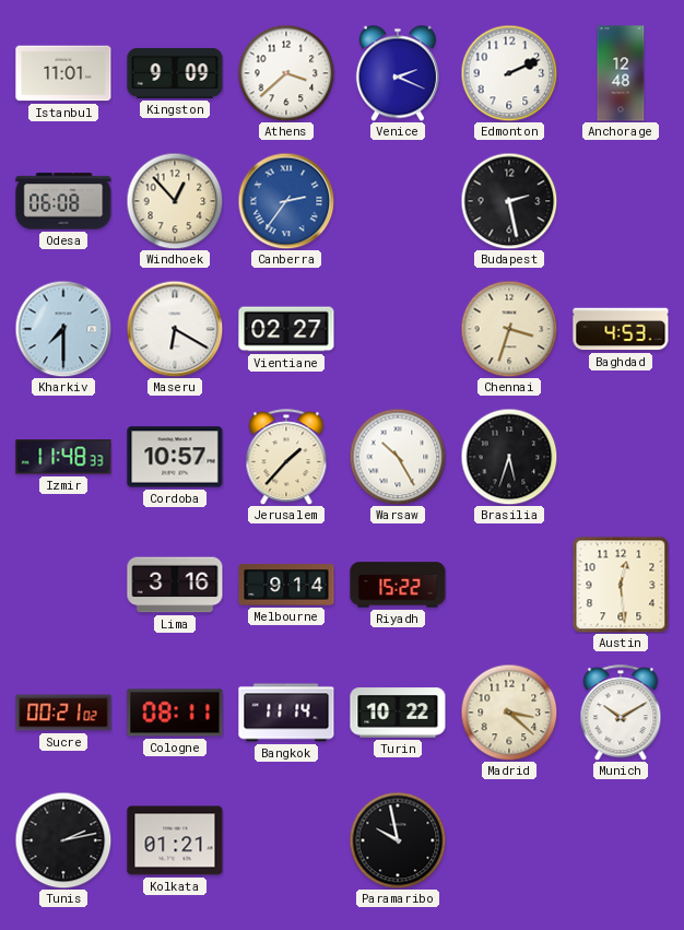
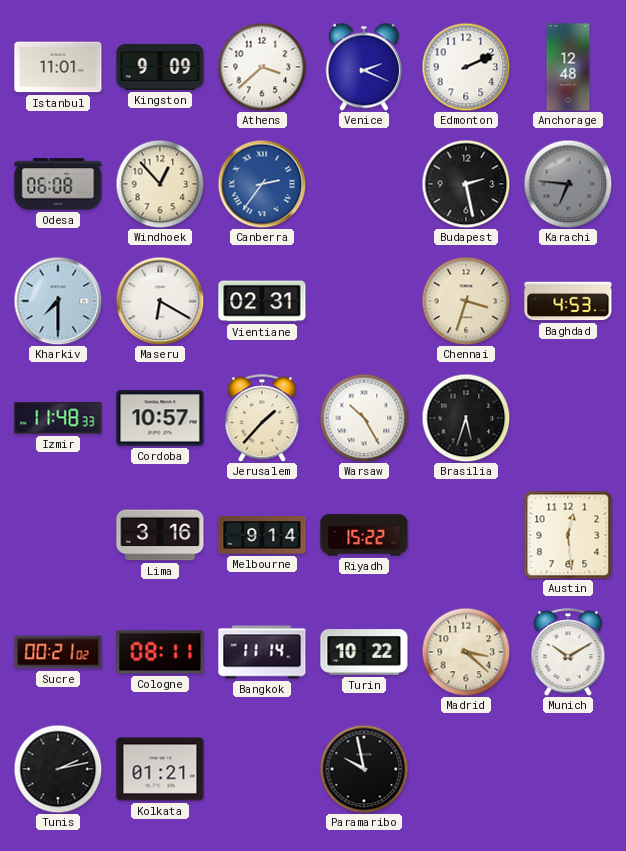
Karachi: none -> 6:46 (568, 184)
Vientiane: 02:27 -> 02:31 (262, 301)
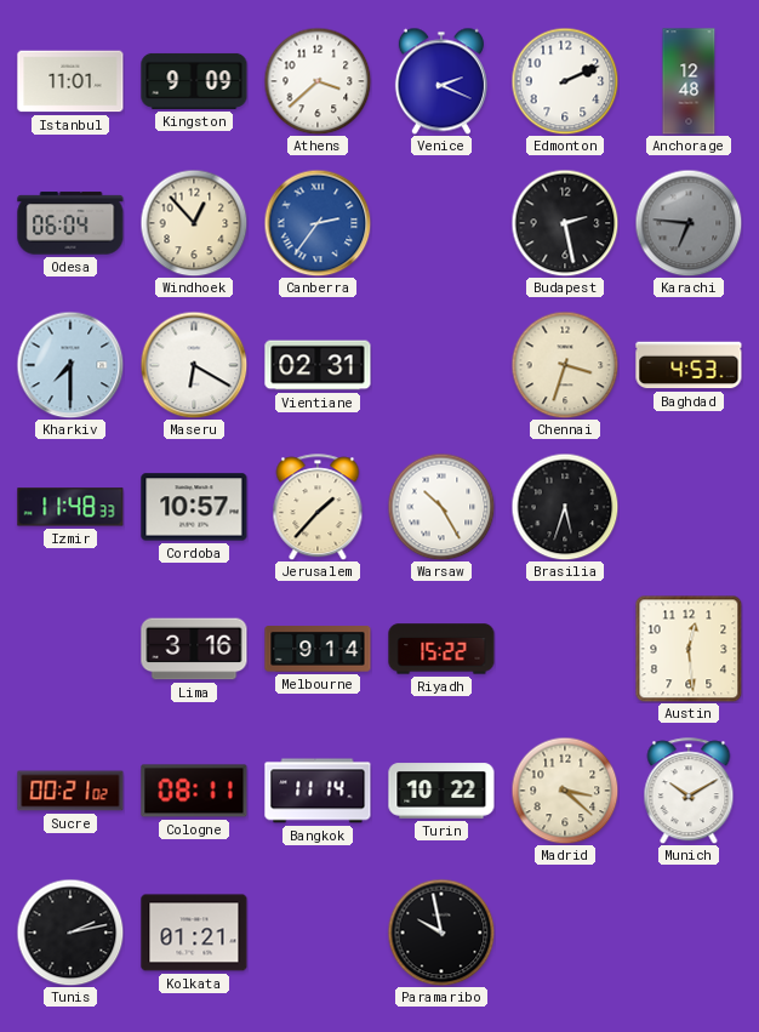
Odesa: 06:08 -> 06:04 (70, 223)
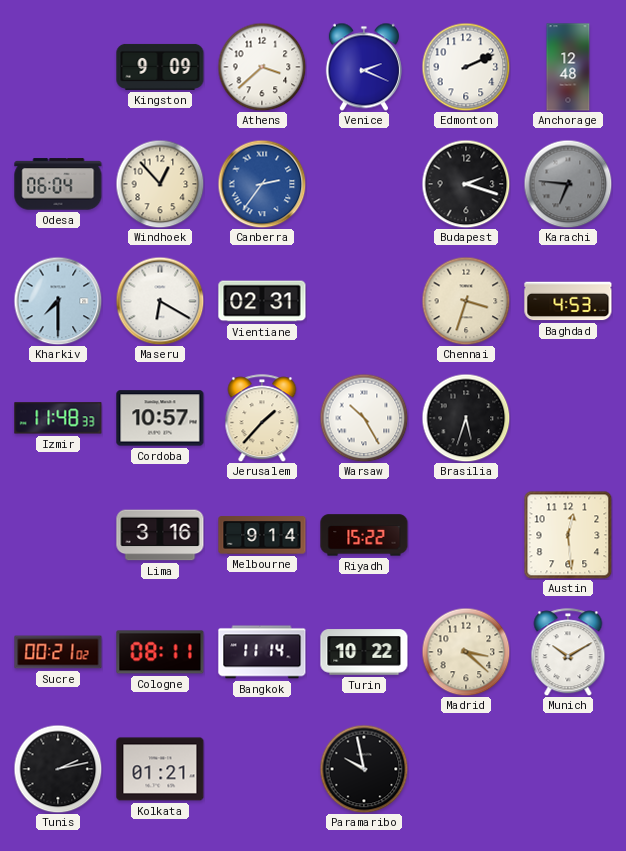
Istanbul: 11:01 -> none (70, 81)
Budapest: 2:28 -> 2:18 (466, 184)
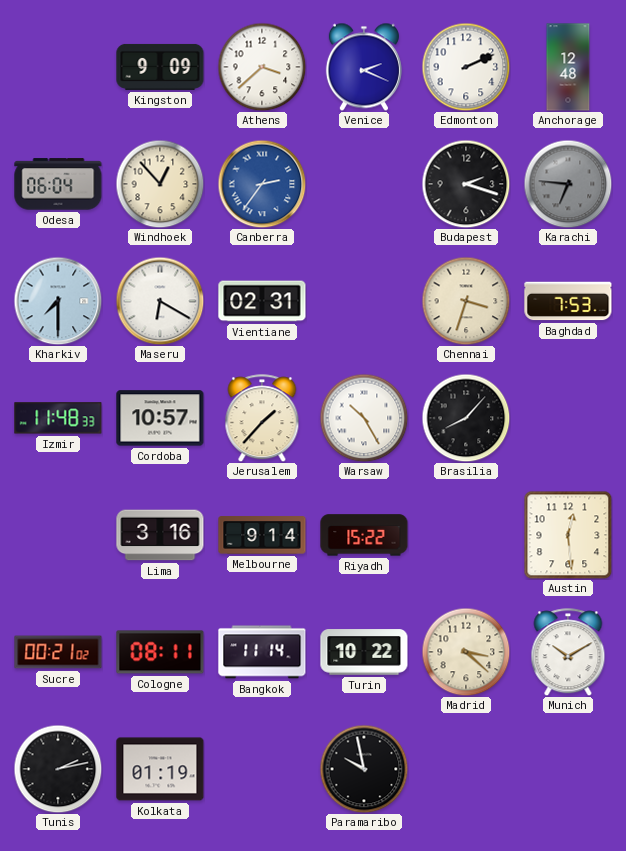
Baghdad: 4:53 -> 7:53 (568, 301)
Brasilia: 5:33 -> 8:07 (466, 418)
Kolkata: 01:21 -> 01:19 (160, 769)
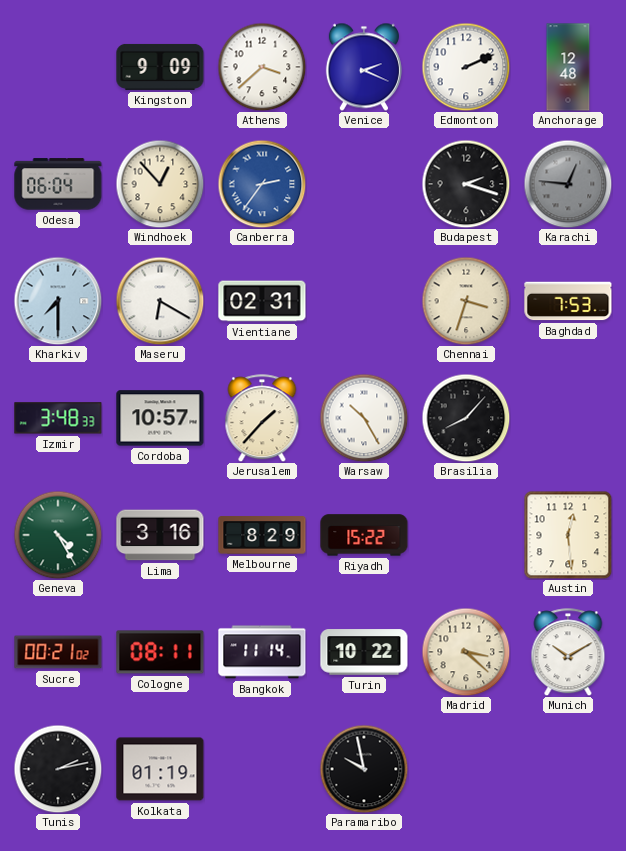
Karachi: 6:46 -> 12:46 (568, 184)
Izmir: 11:48 -> 3:48 (58, 418)
Geneva: none -> 4:25 (58, 535)
Melbourne: 9:14 -> 8:29 (262, 535)
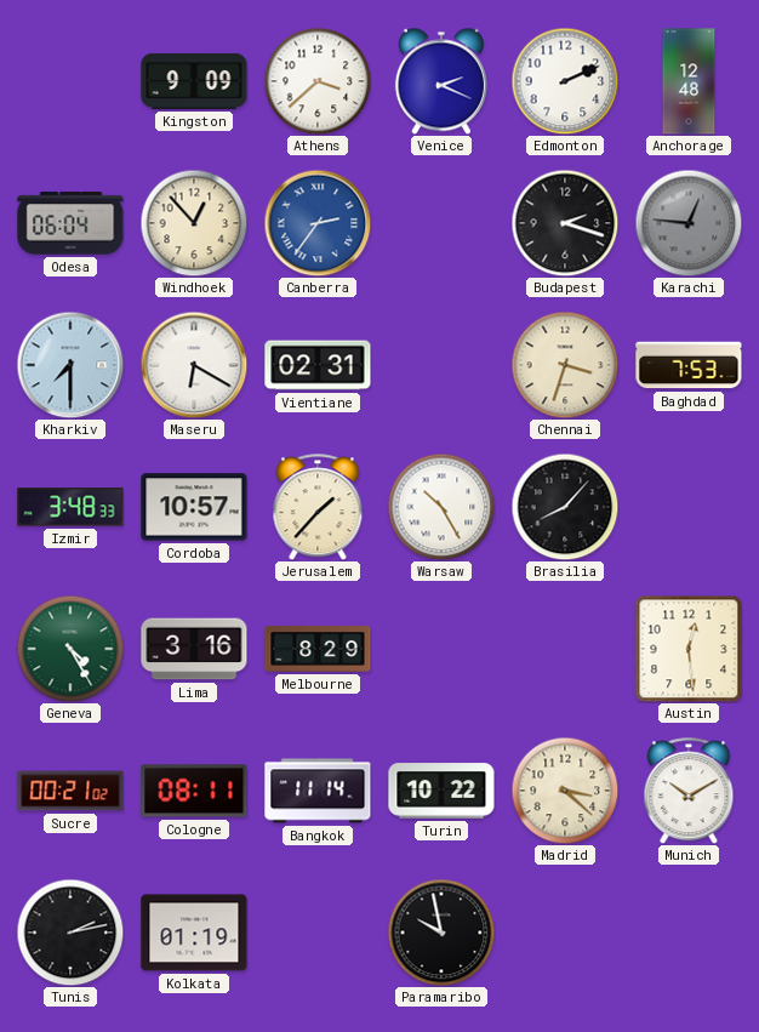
Riyadh: 15:22 -> none (364, 535)
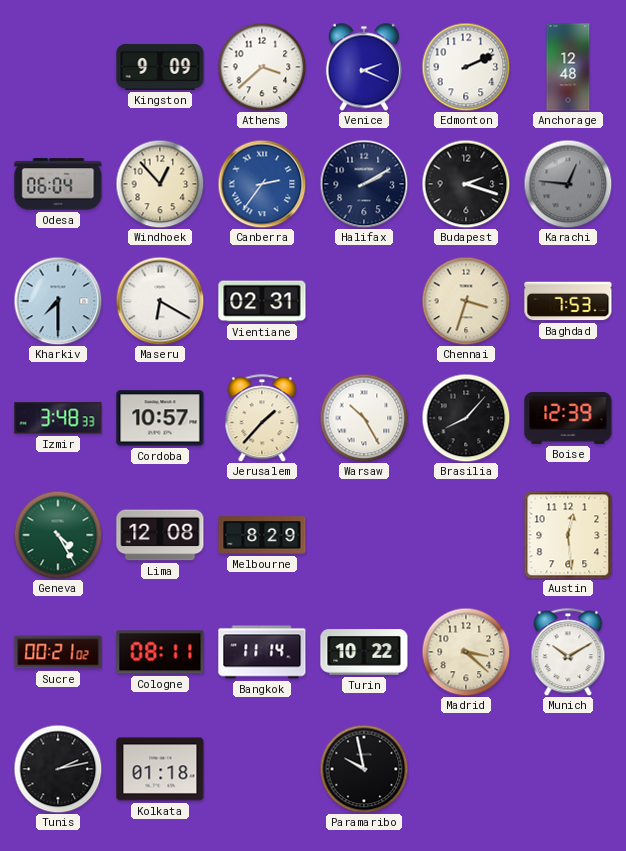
Halifax: none -> 2:10 (364, 184)
Boise: none -> 12:39 (568, 418)
Lima: 3:16 -> 12:08 (160, 535)
Kolkata: 01:19 -> 01:18 (160, 769)
